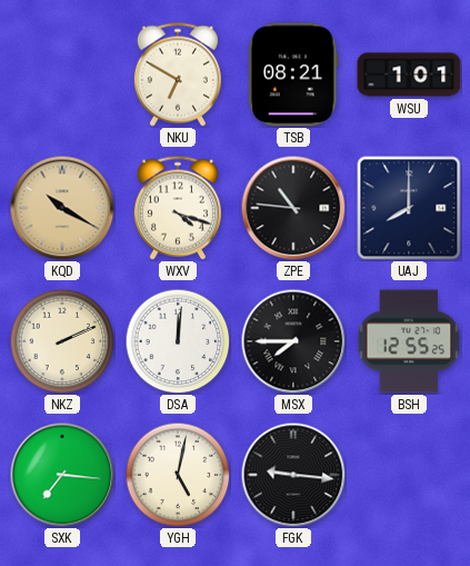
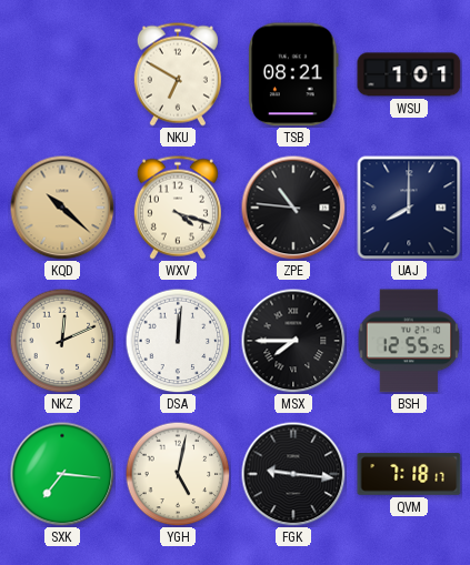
KQD: 10:20 -> 10:22 (62, 208)
NKZ: 2:11 -> 12:11 (62, 341)
QVM: none -> 7:18 (409, 474)
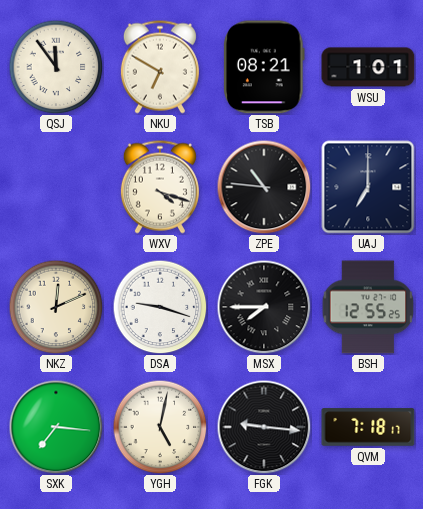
QSJ: none -> 11:54 (56, 67)
KQD: 10:22 -> none (62, 208)
UAJ: 8:00 -> 7:00 (368, 187)
DSA: 12:01 -> 9:18 (160, 307)
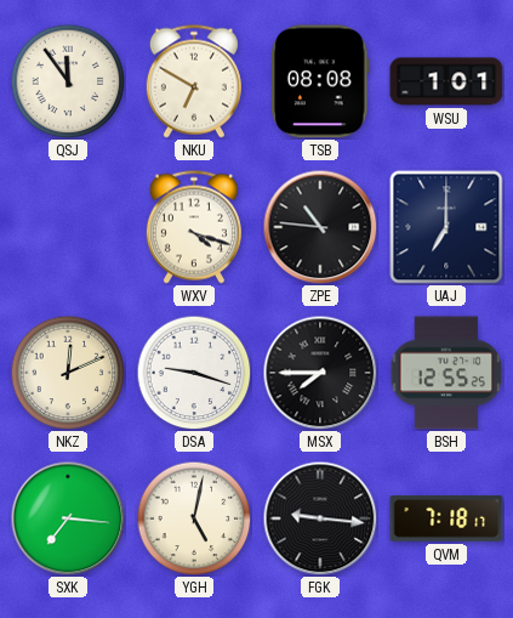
TSB: 08:21 -> 08:08 (320, 81)
